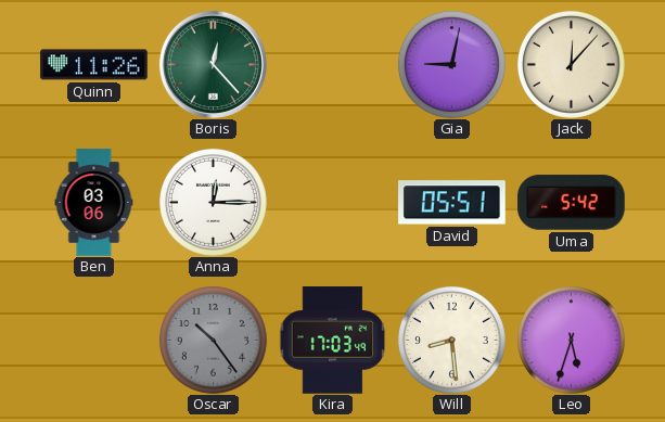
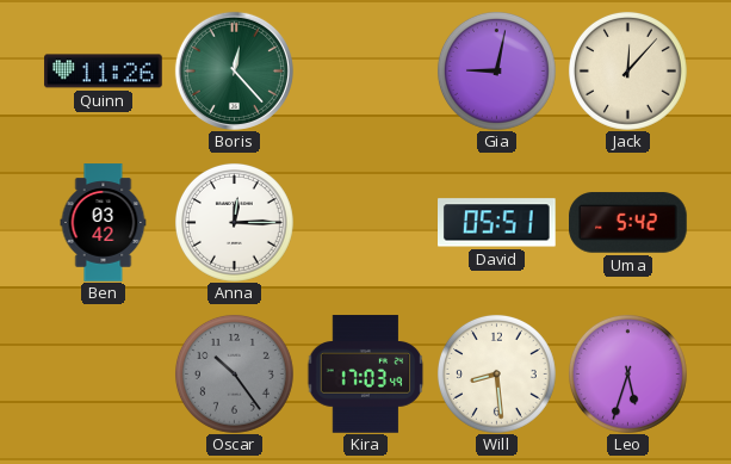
Ben: 03:06 -> 03:42 (104, 223)
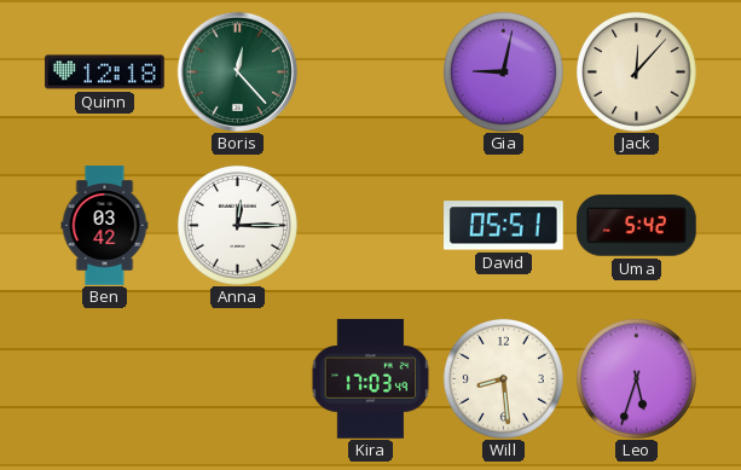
Quinn: 11:26 -> 12:18 (105, 72)
Oscar: 10:24 -> none (234, 373)
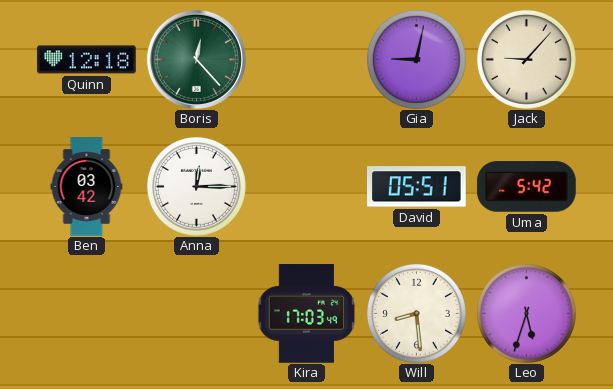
Jack: 12:07 -> 9:07 (526, 59)
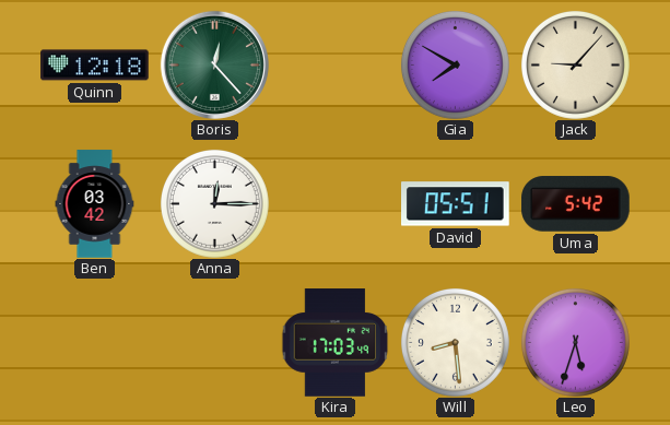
Gia: 9:02 -> 7:50 (455, 64)
